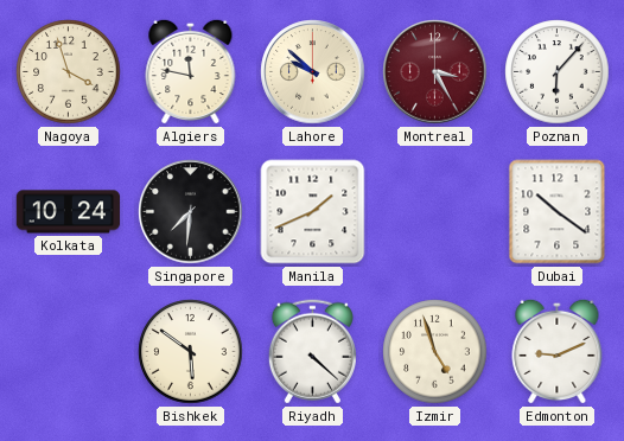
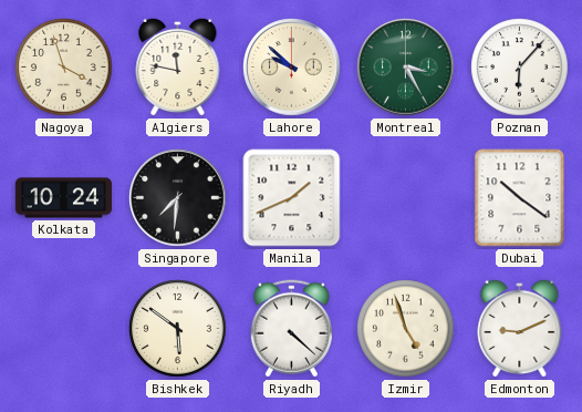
Montreal dial: burgundy -> green (406, 68)
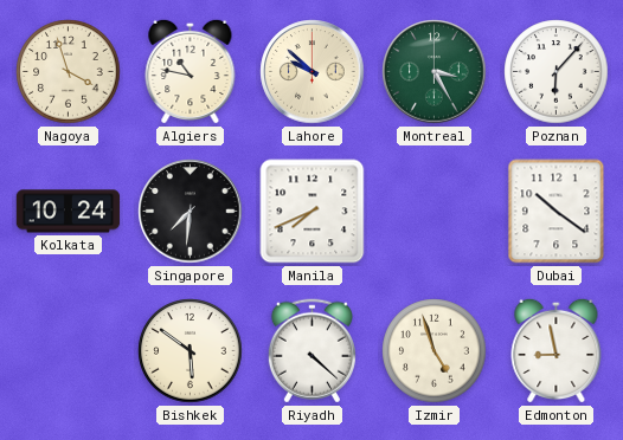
Algiers: 11:47 -> 10:47 (191, 71)
Manila: 1:41 -> 7:41 (313, 212)
Edmonton: 9:11 -> 8:58 (557, 350)
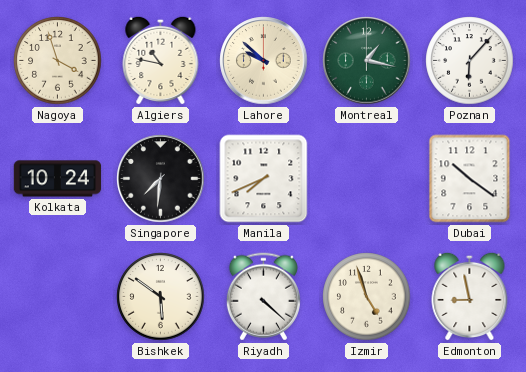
Montreal: 3:25 -> 1:17 (367, 61)
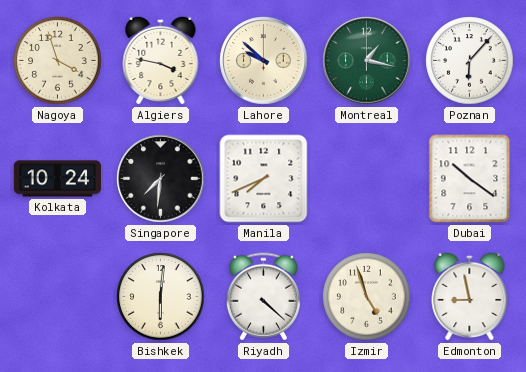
Algiers: 10:47 -> 3:47 (161, 60)
Bishkek: 5:51 -> 6:01 (161, 297)
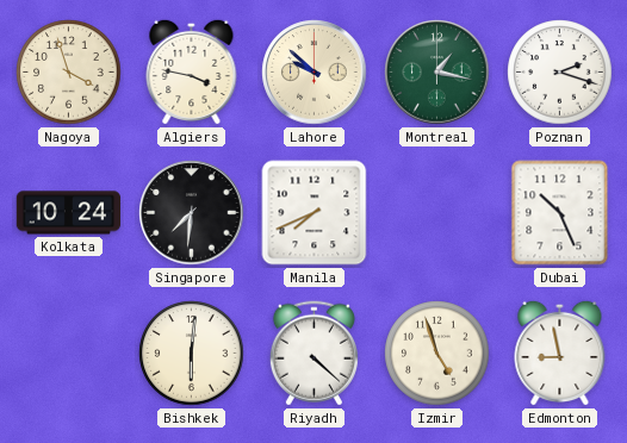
Poznan: 6:07 -> 2:18 (560, 73)
Dubai: 10:21 -> 10:26 (560, 213)
